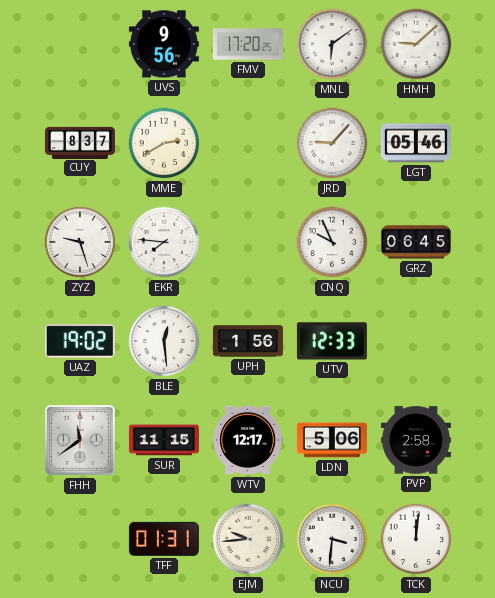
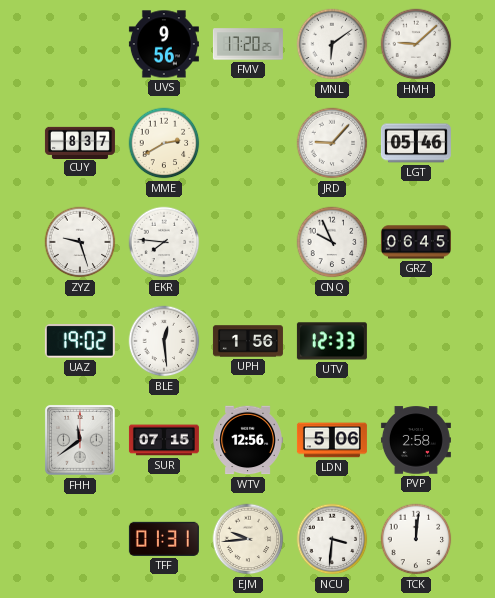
SUR: 11:15 -> 07:15 (164, 440)
WTV: 12:17 -> 12:56 (248, 440)
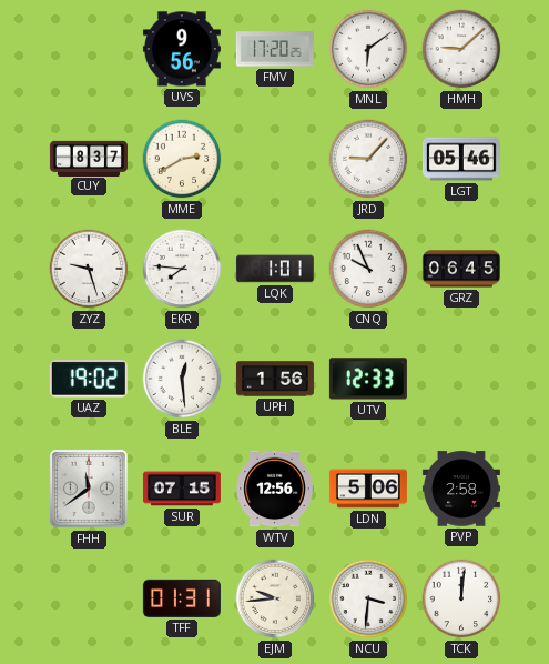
LQK: none -> 1:01 (275, 269)
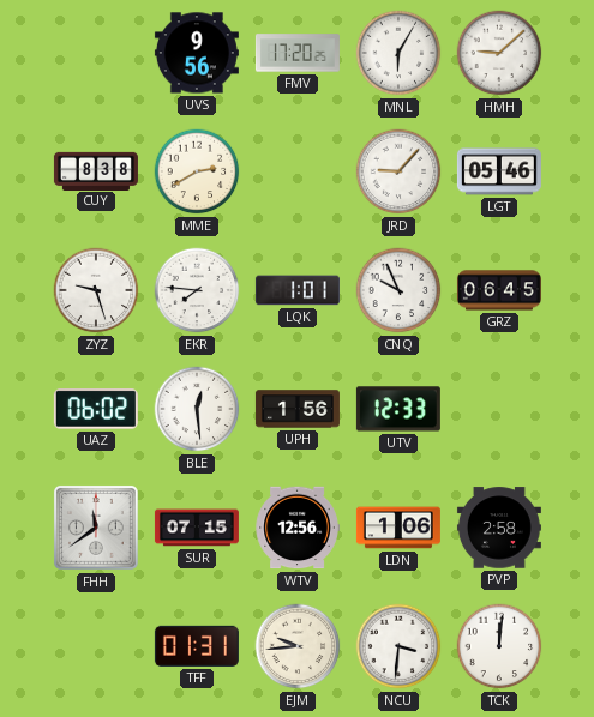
MNL: 6:09 -> 6:05 (398, 53)
CUY: 8:37 -> 8:38 (96, 170)
UAZ: 19:02 -> 06:02 (96, 409)
LDN: 5:06 -> 1:06 (398, 528)
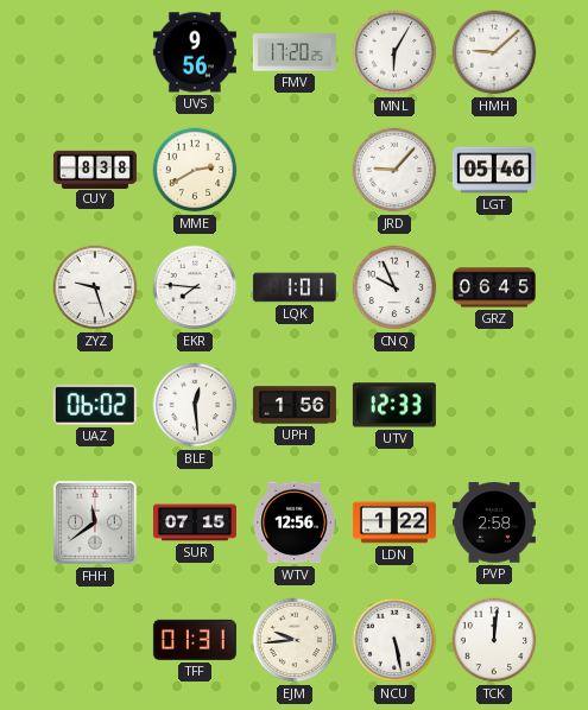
LDN: 1:06 -> 1:22 (394, 522)
NCU: 3:31 -> 5:28 (394, 640)
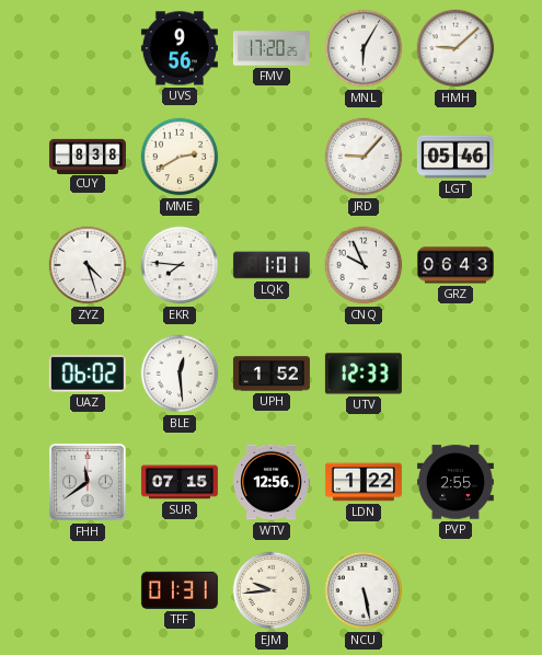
ZYZ: 9:27 -> 4:27 (88, 265)
GRZ: 06:45 -> 06:43 (455, 265)
UPH: 1:56 -> 1:52 (272, 374)
PVP: 2:58 -> 2:55 (455, 482)
TCK: 12:01 -> none (494, 640)
